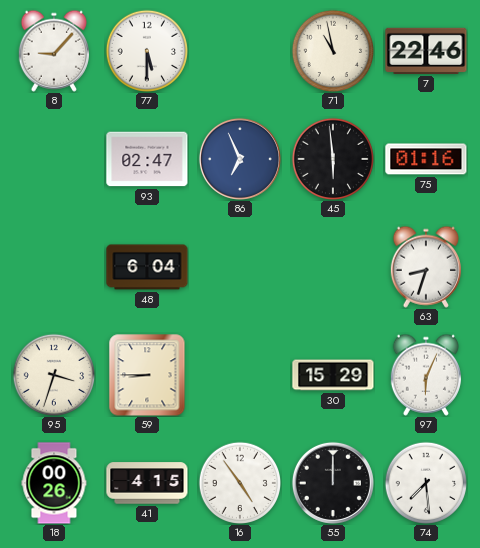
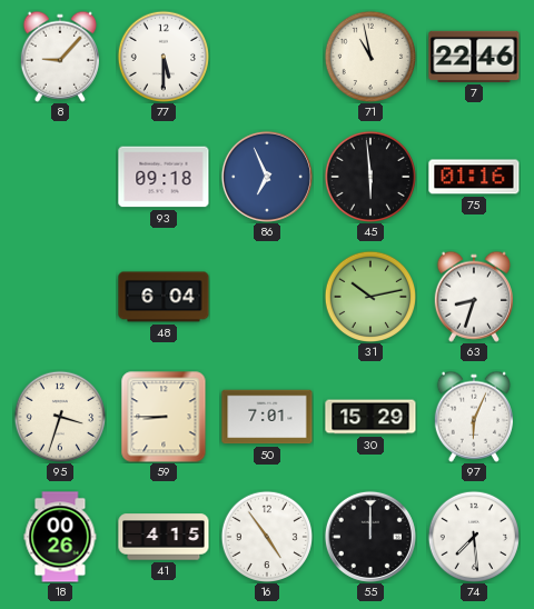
93: 02:47 -> 09:18 (164, 177)
31: none -> 10:13 (369, 296)
50: none -> 7:01 (267, 417)
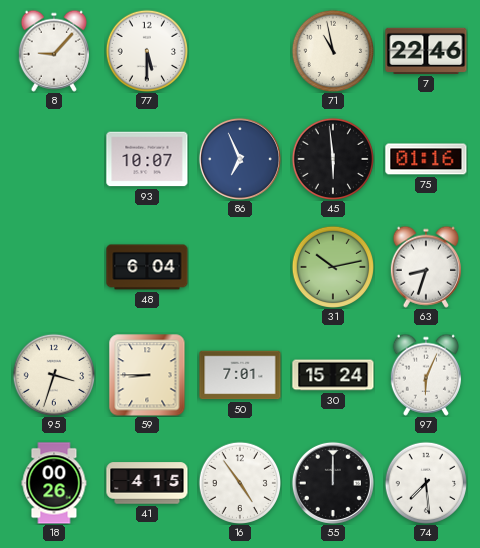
93: 09:18 -> 10:07 (147, 159)
30: 15:29 -> 15:24 (333, 375)
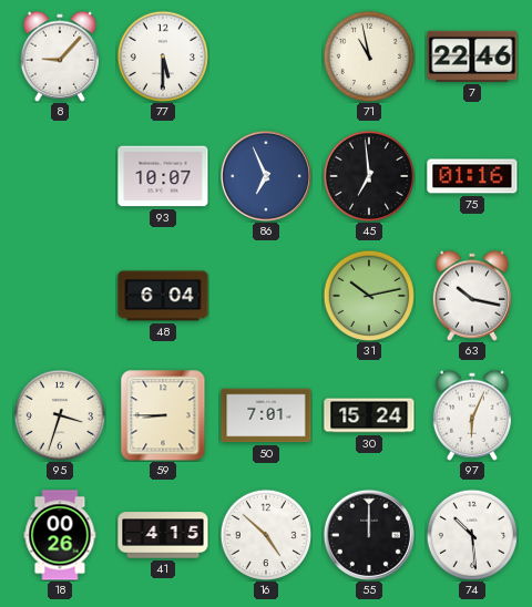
45: 5:59 -> 6:59 (368, 175)
63: 8:33 -> 10:17 (471, 296)
16: 4:54 -> 4:52 (265, 534)
74: 7:29 -> 10:29 (471, 534)
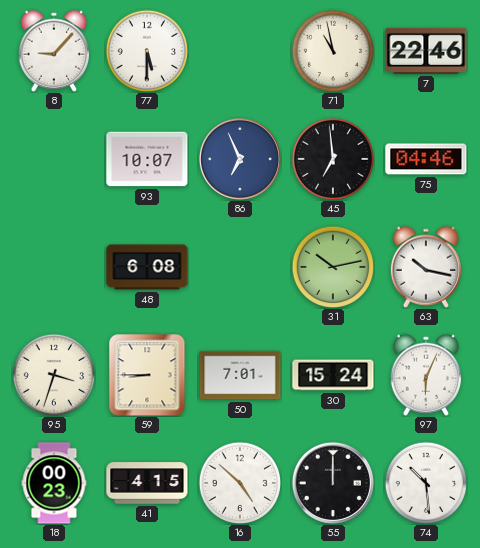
75: 01:16 -> 04:46 (426, 159)
48: 6:04 -> 6:08 (147, 267)
18: 00:26 -> 00:23 (54, 483)
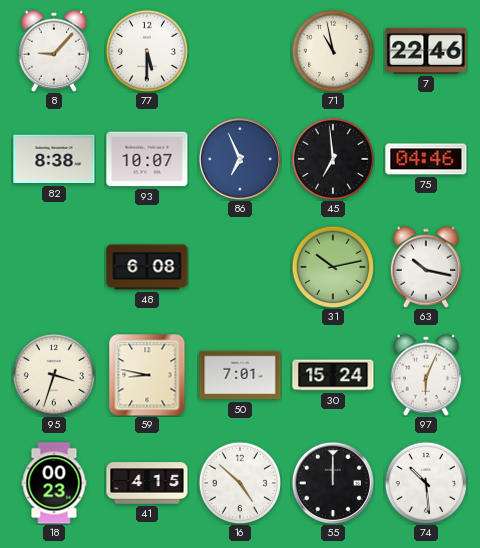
82: none -> 8:38 (54, 159)
59: 8:45 -> 8:47 (147, 375)
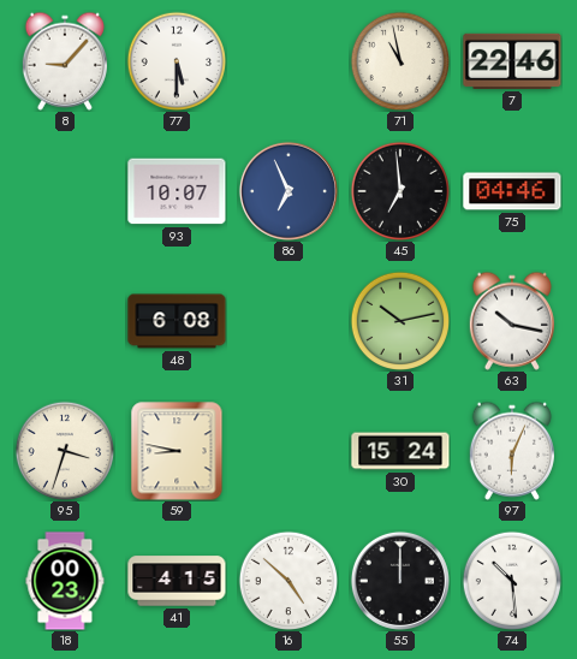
82: 8:38 -> none (54, 159)
50: 7:01 -> none (240, 375)
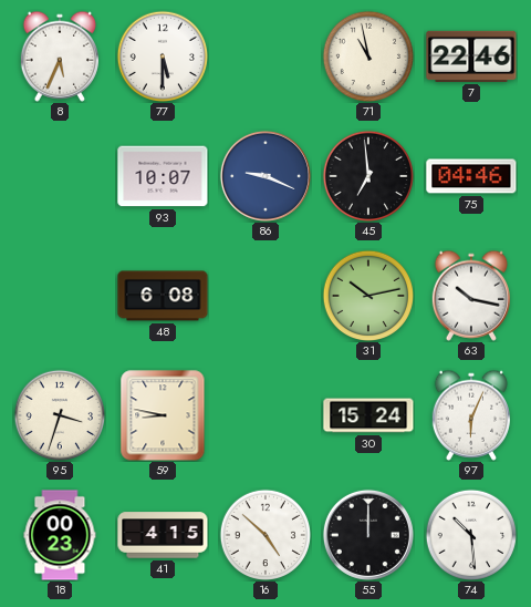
8: 9:07 -> 5:34 (59, 56)
86: 6:56 -> 9:19 (265, 176)
